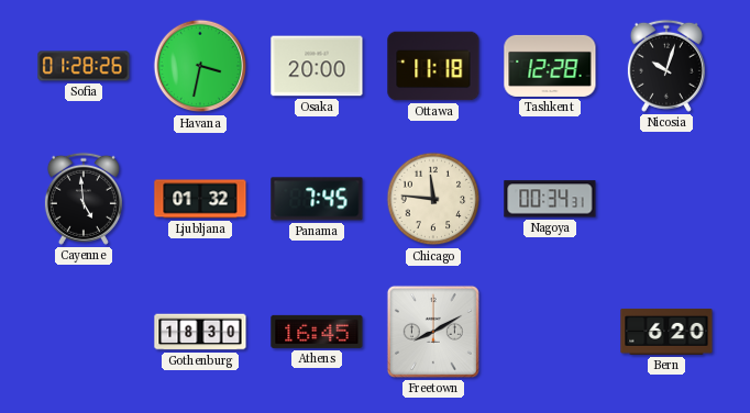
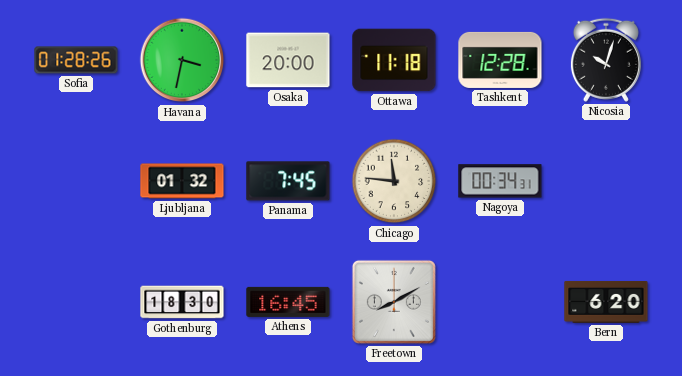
Cayenne: 4:59 -> none (84, 199)
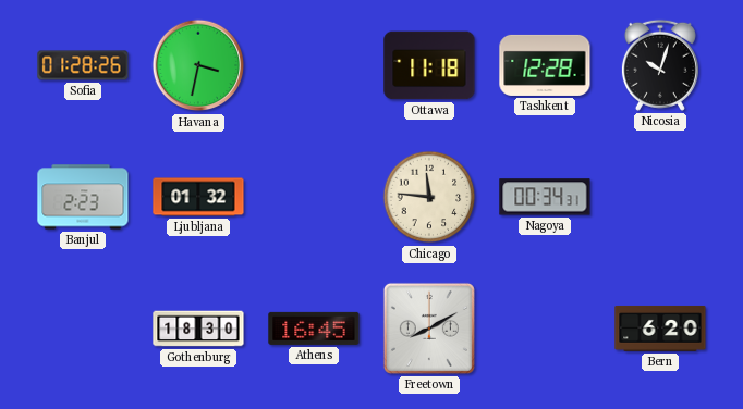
Osaka: 20:00 -> none (288, 60)
Banjul: none -> 2:23 (83, 197)
Panama: 7:45 -> none (288, 181)
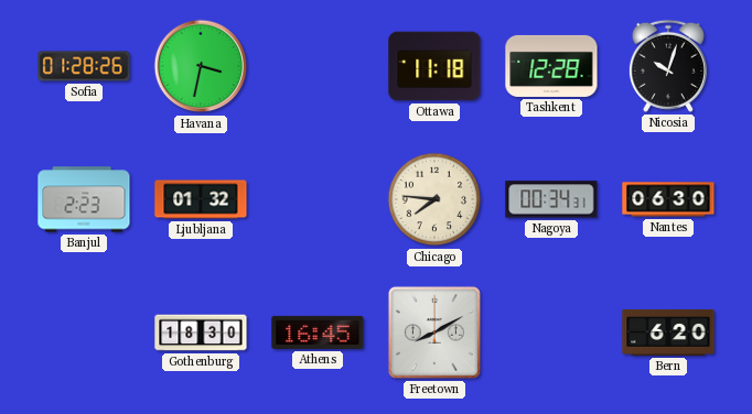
Chicago: 11:46 -> 7:46 (434, 199)
Nantes: none -> 06:30 (668, 199)
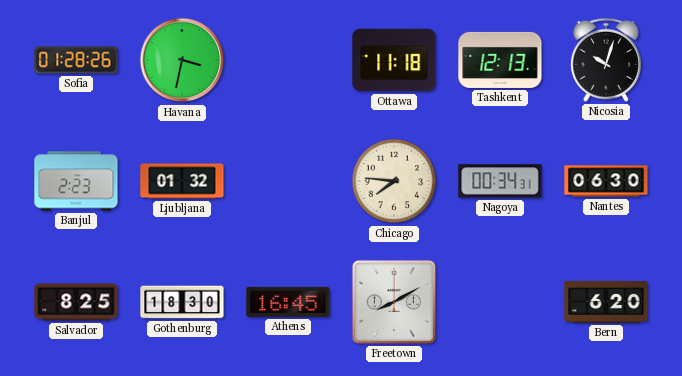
Tashkent: 12:28 -> 12:13 (500, 60)
Salvador: none -> 8:25 (76, 302)
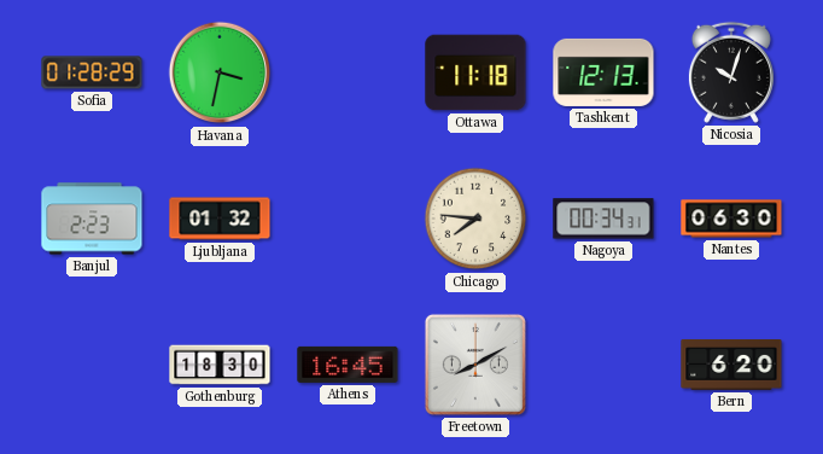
Sofia: 01:28:26 -> 01:28:29 (92, 72)
Salvador: 8:25 -> none (76, 302)
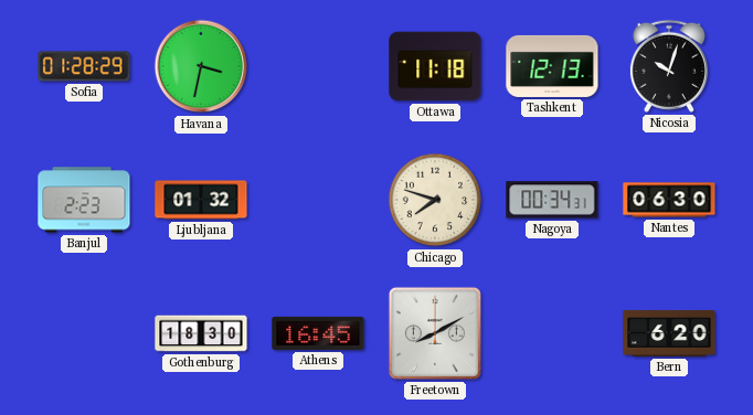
Chicago: 7:46 -> 7:48 (435, 200)
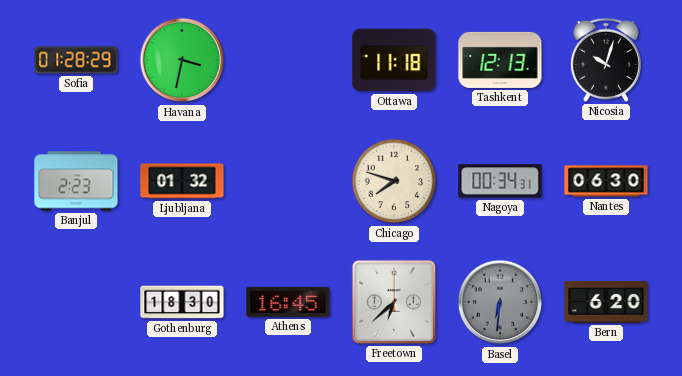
Freetown: 8:10 -> 6:38 (394, 302)
Basel: none -> 6:31 (500, 302)
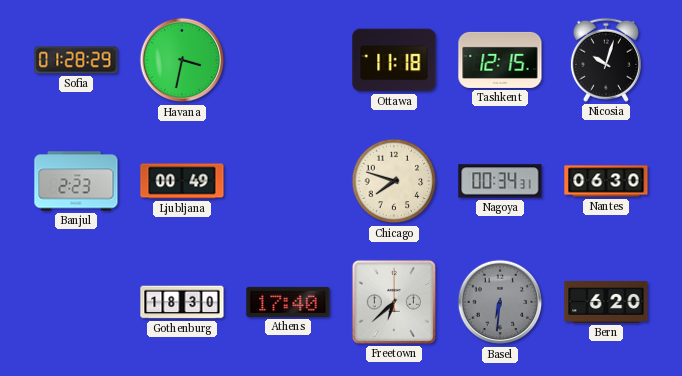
Tashkent: 12:13 -> 12:15 (500, 60)
Ljubljana: 01:32 -> 00:49 (182, 181)
Athens: 16:45 -> 17:40 (288, 302)
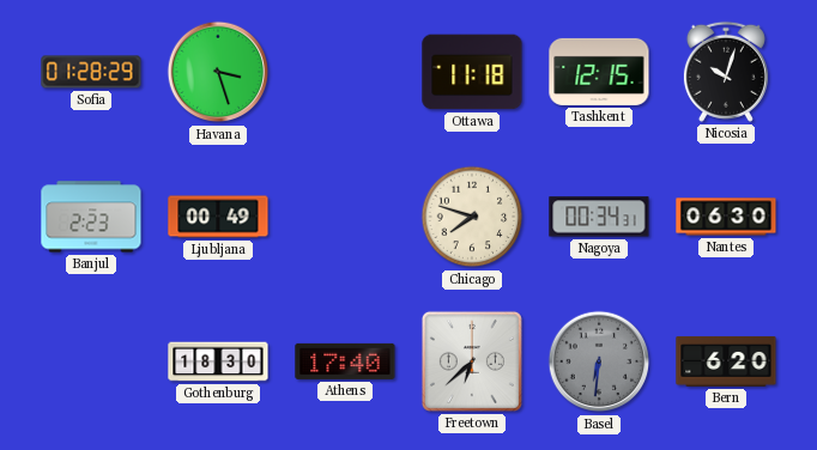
Havana: 3:32 -> 3:27 (218, 72)
